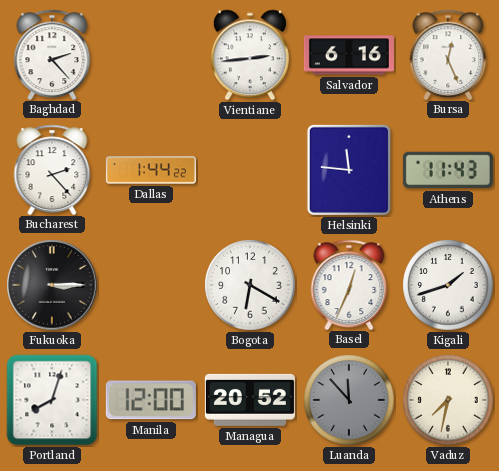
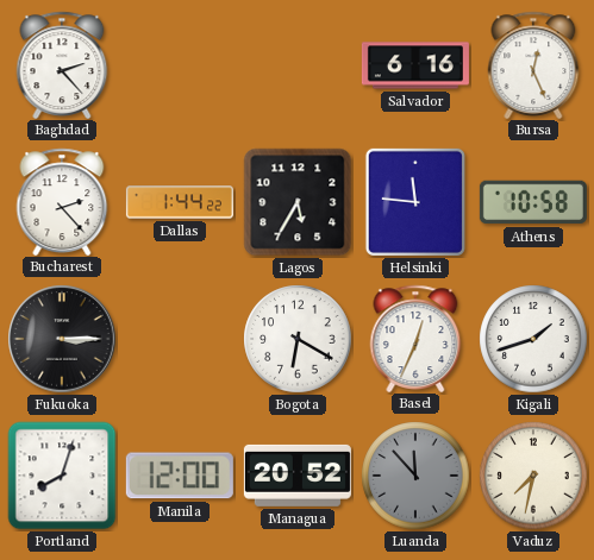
Vientiane: 2:44 -> none (250, 55)
Lagos: none -> 5:35 (298, 202)
Athens: 11:43 -> 10:58 (533, 202)
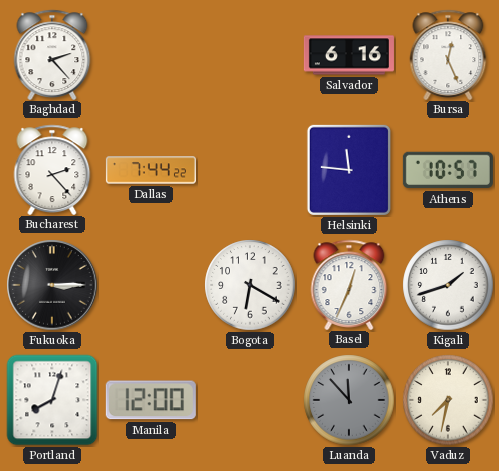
Dallas: 1:44 -> 7:44 (151, 170)
Lagos: 5:35 -> none (298, 202)
Athens: 10:58 -> 10:57 (448, 170)
Managua: 20:52 -> none (298, 476)
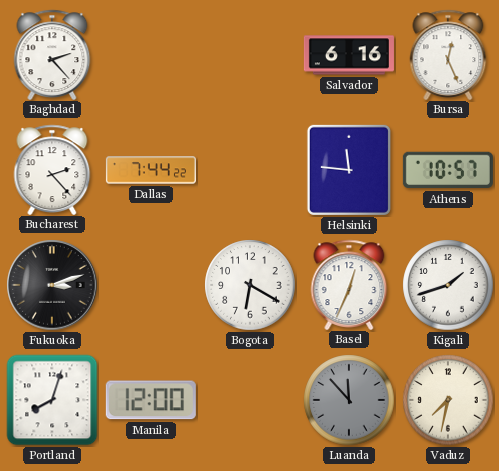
Fukuoka: 3:15 -> 3:12 (52, 285)
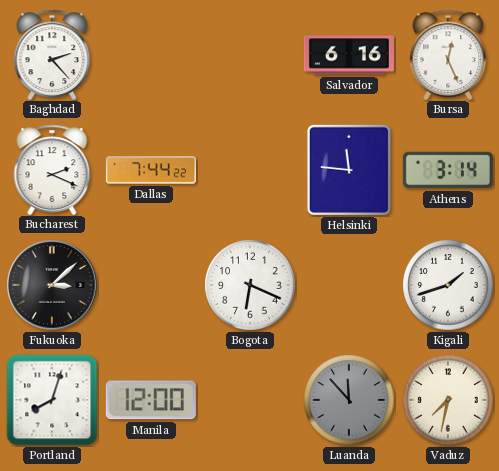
Bucharest: 2:23 -> 2:19 (52, 169)
Athens: 10:57 -> 3:14 (448, 170)
Fukuoka: 3:12 -> 3:08 (52, 285)
Bogota: 6:20 -> 6:19 (250, 285)
Basel: 12:34 -> none (349, 284)
